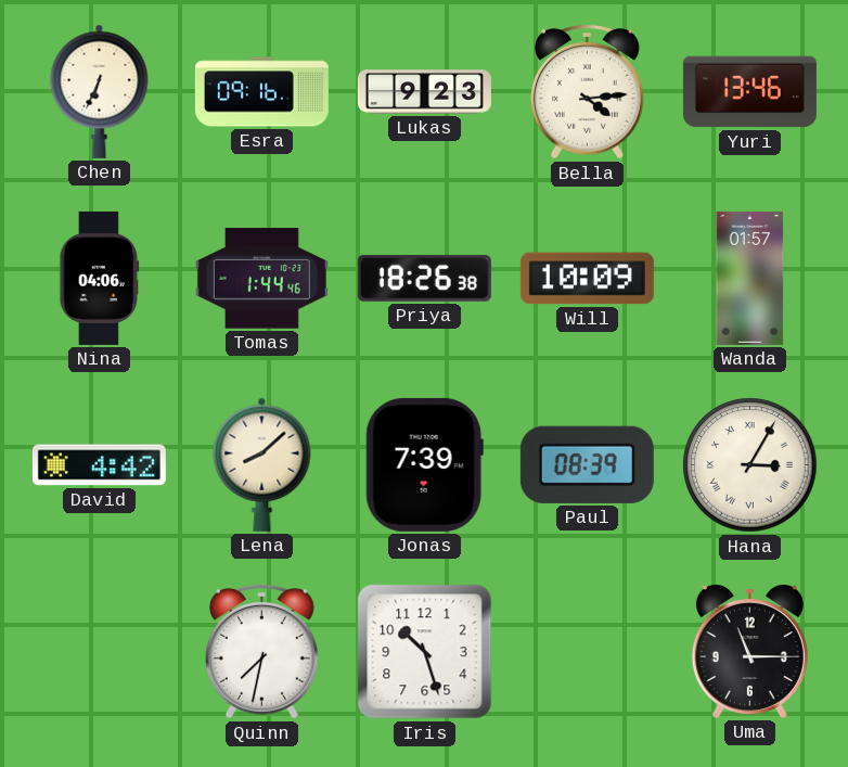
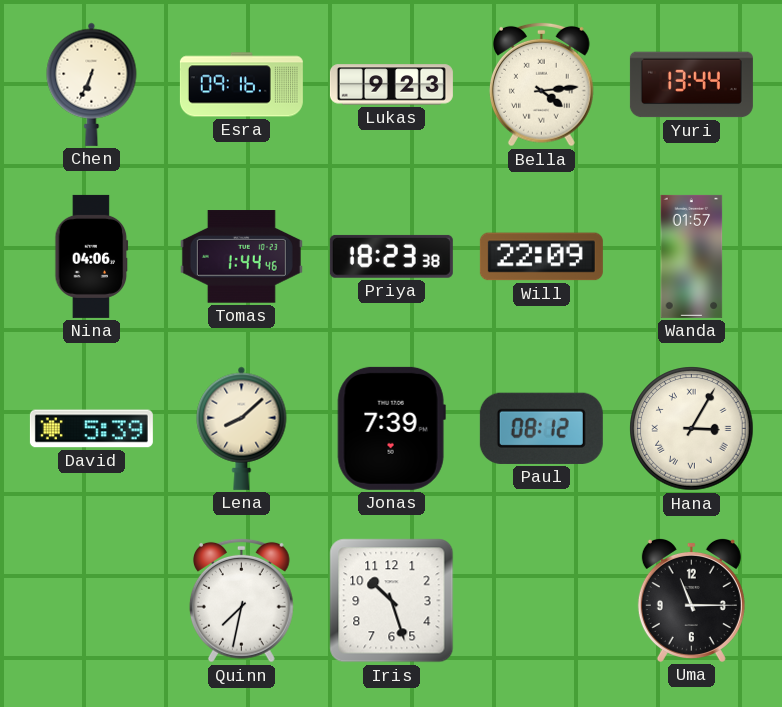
Yuri: 13:46 -> 13:44 (691, 85)
Priya: 18:26 -> 18:23 (391, 256)
Will: 10:09 -> 22:09 (541, 257)
David: 4:42 -> 5:39 (91, 429)
Paul: 08:39 -> 08:12 (541, 428)
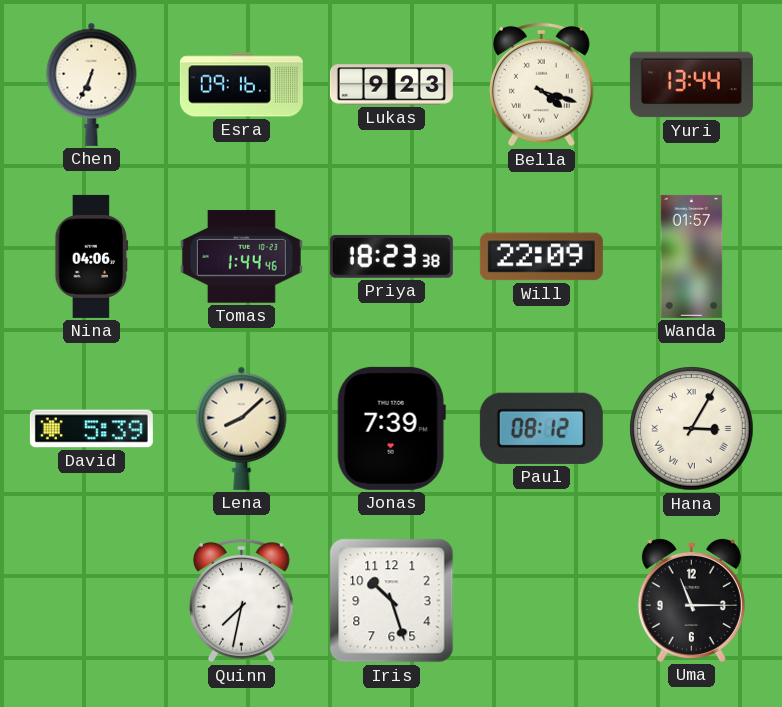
Bella: 4:14 -> 4:18 (541, 84)
